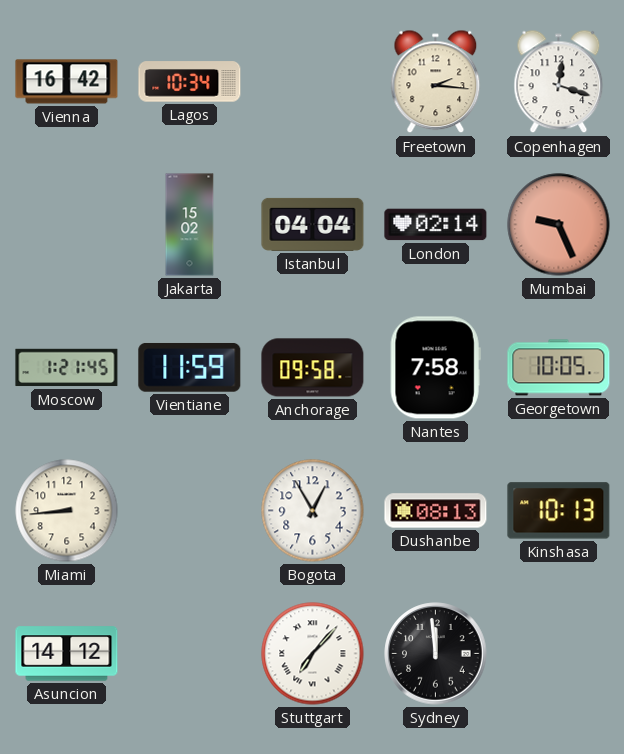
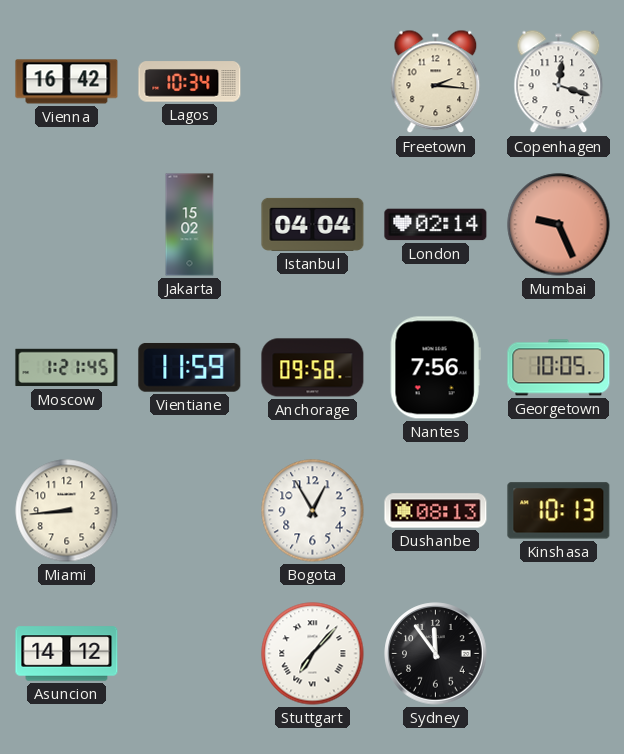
Nantes: 7:58 -> 7:56 (435, 368)
Sydney: 11:59 -> 11:54 (436, 654)
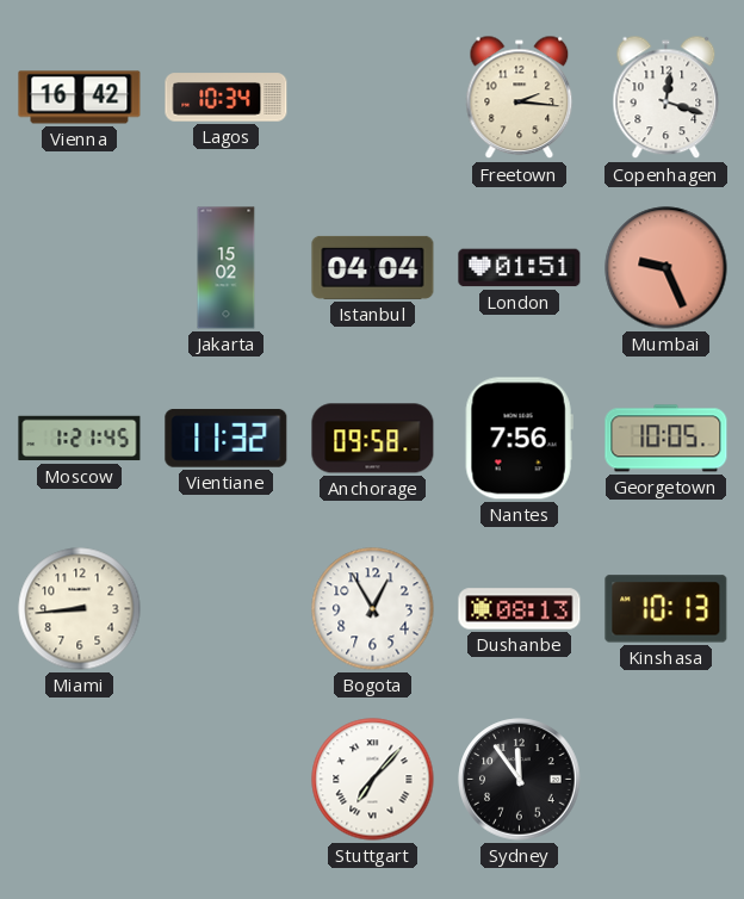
London: 02:14 -> 01:51 (520, 268)
Vientiane: 11:59 -> 11:32 (227, 438)
Asuncion: 14:12 -> none (67, 654)
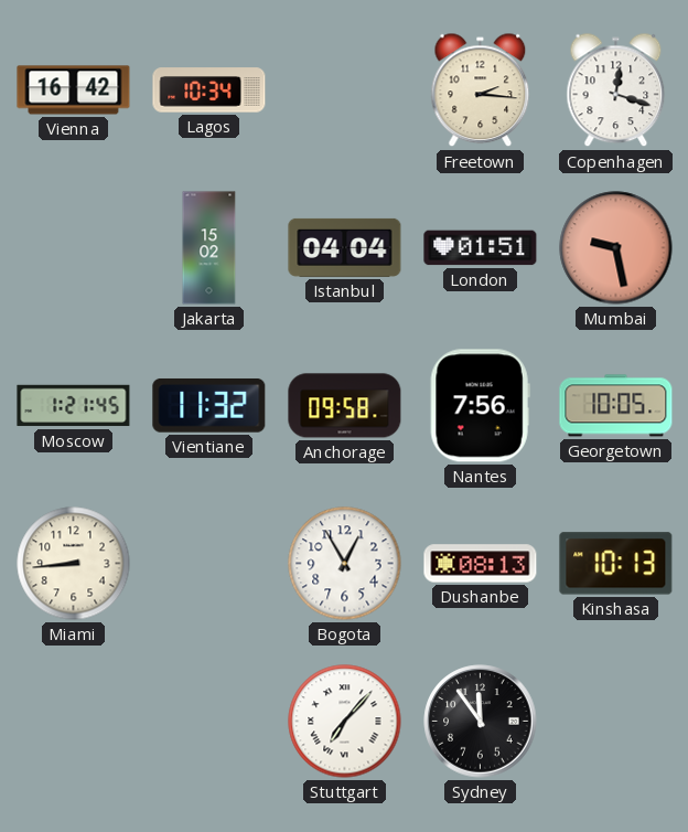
Mumbai: 9:26 -> 9:28 (616, 248)
